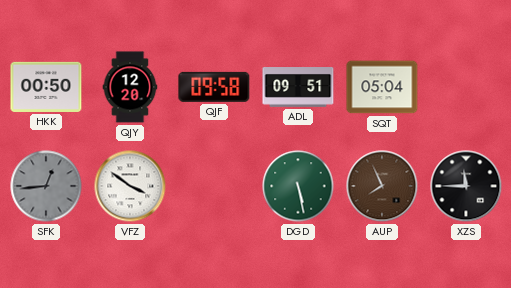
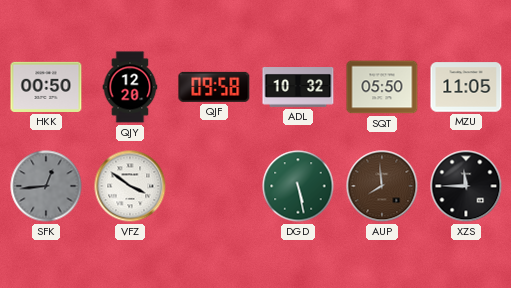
ADL: 09:51 -> 10:32 (298, 88)
SQT: 05:04 -> 05:50 (382, 87)
MZU: none -> 11:05 (466, 87)
AUP: 7:56 -> 7:59 (382, 186)
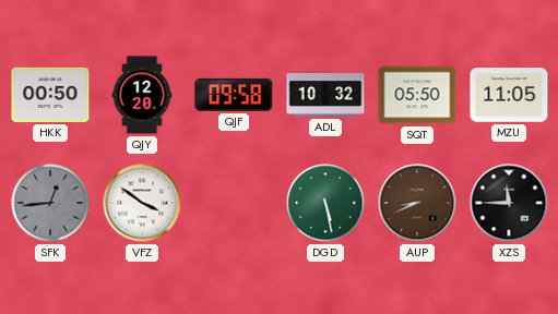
AUP: 7:59 -> 8:41 (417, 203)
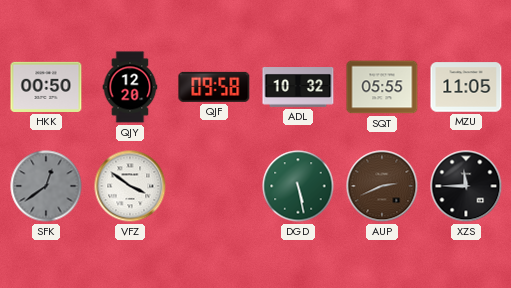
SQT: 05:50 -> 05:55 (382, 87)
SFK: 12:44 -> 12:39 (46, 186)
AUP: 8:41 -> 2:41 (382, 186)
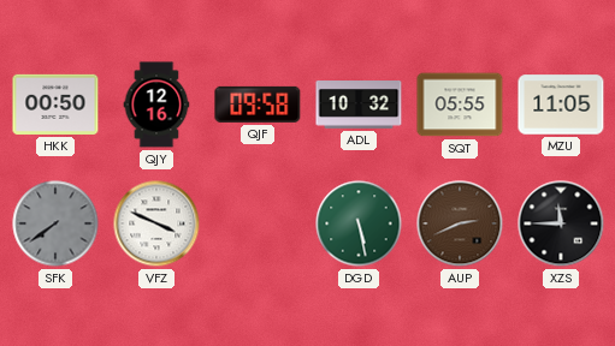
QJY: 12:20 -> 12:16 (156, 105)
SFK: 12:39 -> 7:39 (55, 223)
VFZ: 3:51 -> 3:49 (156, 223)
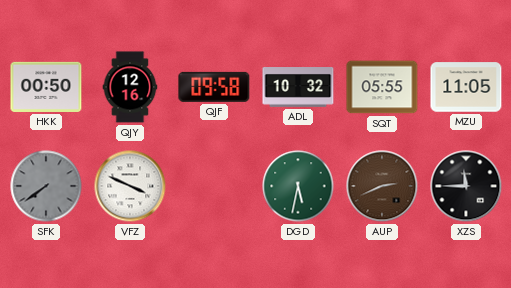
DGD: 5:28 -> 5:32 (298, 186)
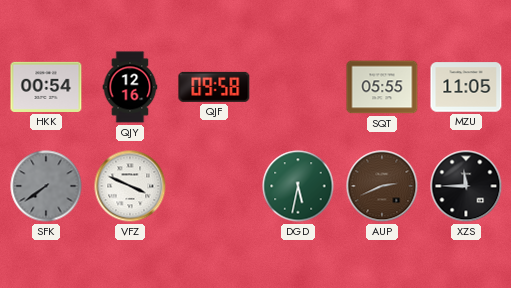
HKK: 00:50 -> 00:54 (46, 87)
ADL: 10:32 -> none (298, 88)
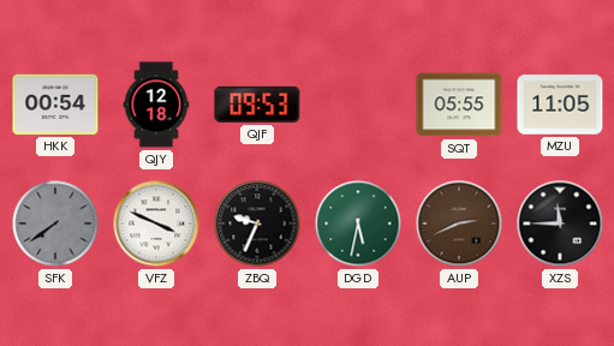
QJY: 12:16 -> 12:18 (156, 105)
QJF: 09:58 -> 09:53 (257, 105)
ZBQ: none -> 9:34 (257, 223)
